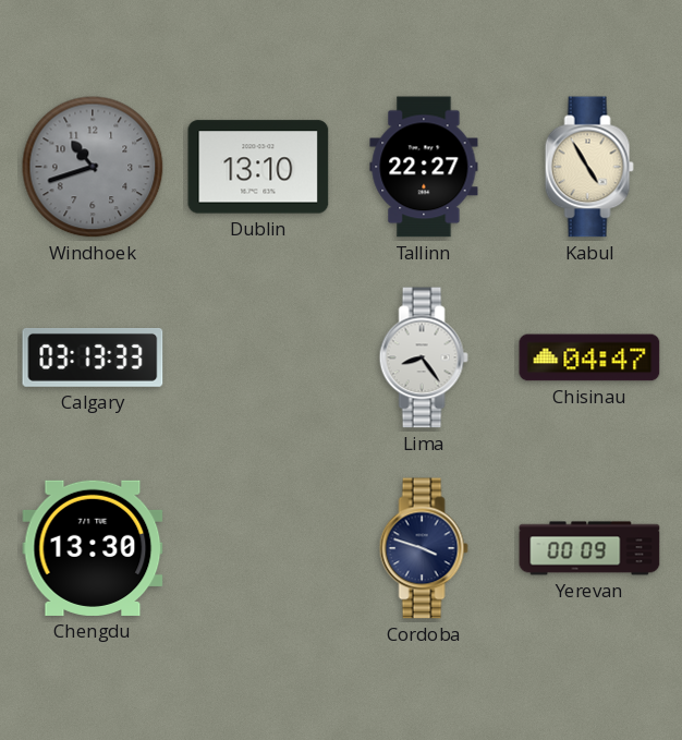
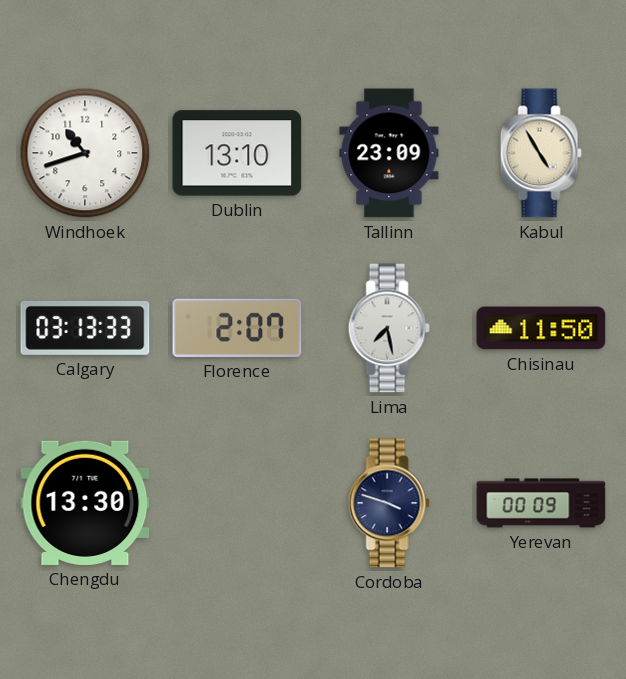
Windhoek dial: grey -> white (85, 153)
Tallinn: 22:27 -> 23:09 (389, 153)
Florence: none -> 2:07 (237, 328)
Lima: 8:24 -> 7:28 (389, 328)
Chisinau: 04:47 -> 11:50 (541, 328)
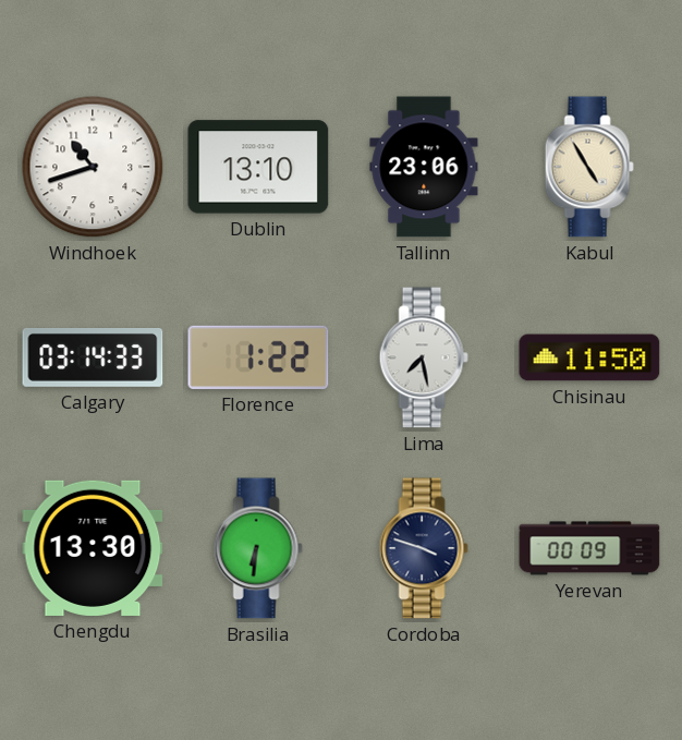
Tallinn: 23:09 -> 23:06 (424, 167)
Calgary: 03:13 -> 03:14 (93, 357)
Florence: 2:07 -> 1:22 (258, 357)
Brasilia: none -> 6:31 (258, 548)
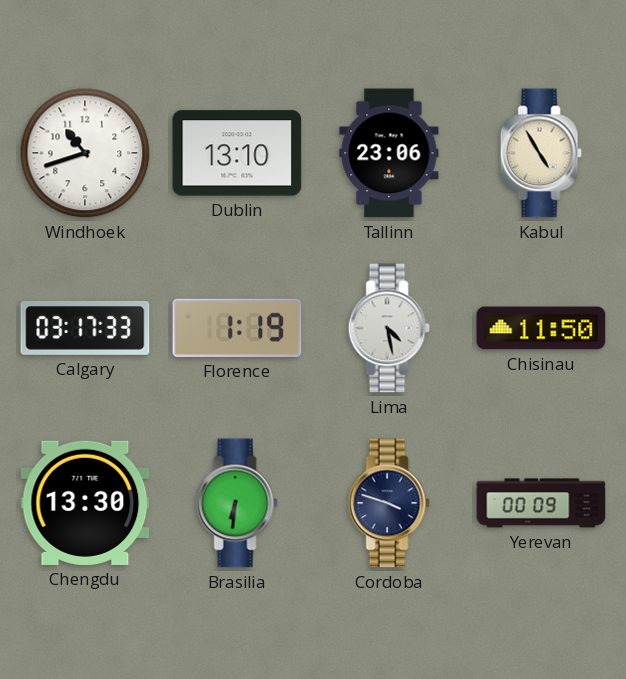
Calgary: 03:14 -> 03:17 (85, 328)
Florence: 1:22 -> 1:19 (237, 328)
Lima: 7:28 -> 4:28 (389, 328)
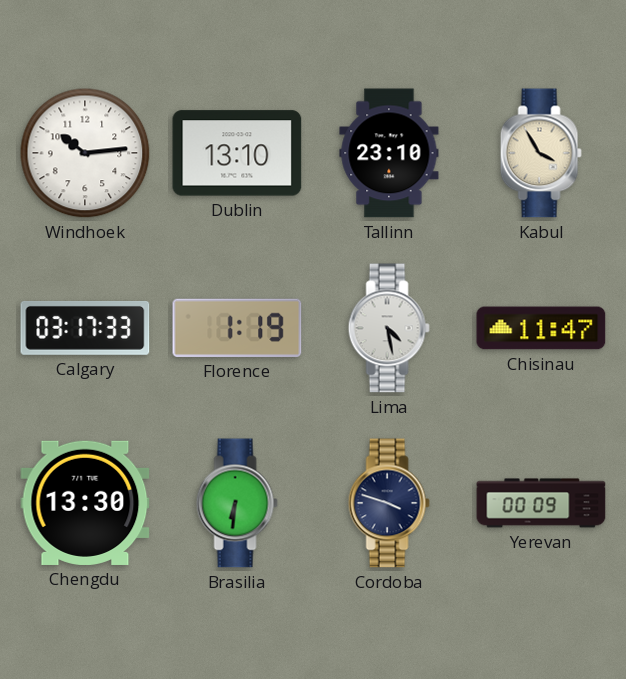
Windhoek: 10:42 -> 10:14 (85, 153)
Tallinn: 23:06 -> 23:10 (389, 153)
Kabul: 4:55 -> 3:55 (541, 153)
Chisinau: 11:50 -> 11:47 (541, 328)
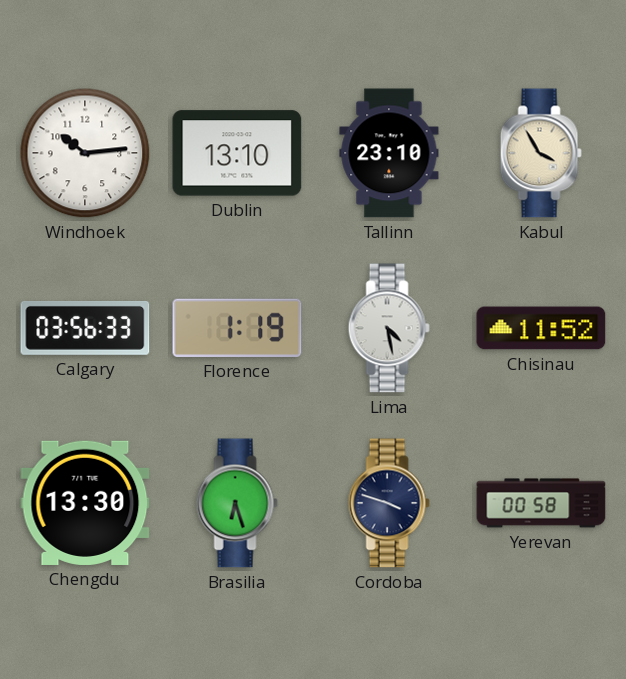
Calgary: 03:17 -> 03:56 (85, 328)
Chisinau: 11:47 -> 11:52 (541, 328)
Brasilia: 6:31 -> 6:27 (237, 503)
Yerevan: 00:09 -> 00:58 (541, 503)
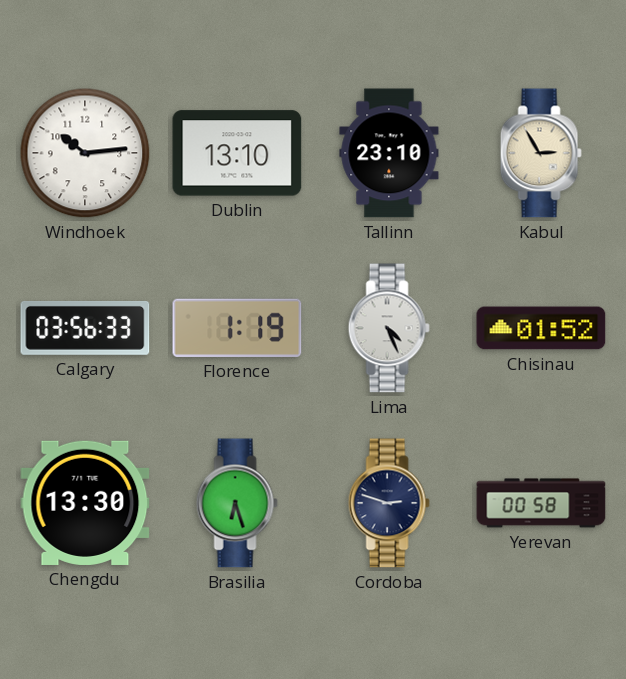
Kabul: 3:55 -> 2:55 (541, 153)
Lima: 4:28 -> 4:26 (389, 328)
Chisinau: 11:52 -> 01:52 (541, 328)
Cordoba: 3:48 -> 2:48 (389, 503)
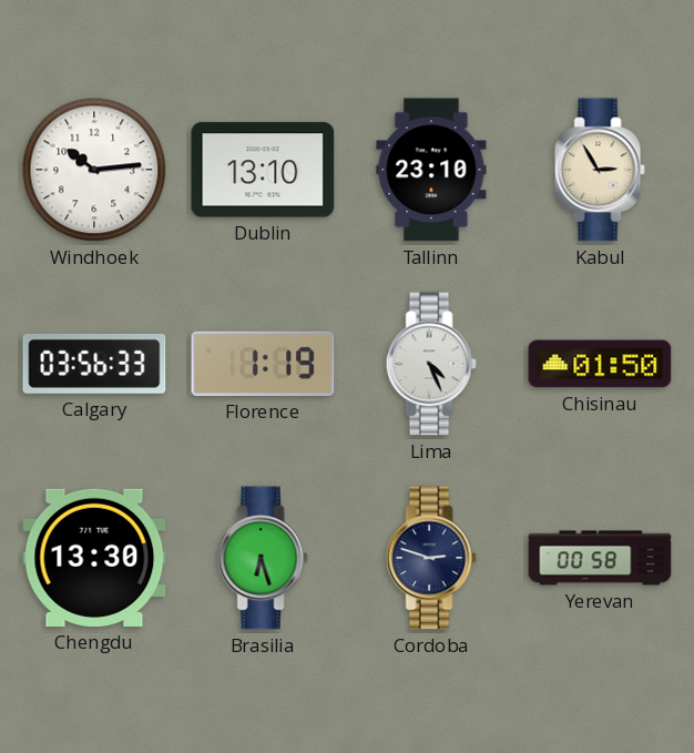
Chisinau: 01:52 -> 01:50 (600, 364)
